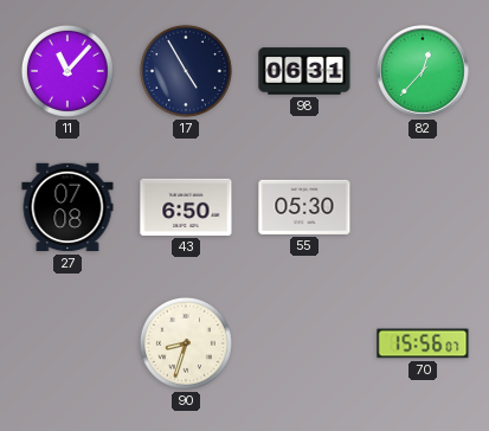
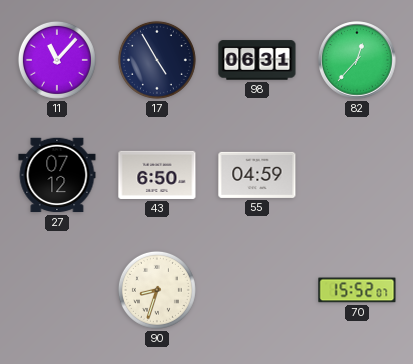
27: 07:08 -> 07:12 (57, 175)
55: 05:30 -> 04:59 (257, 175)
70: 15:56 -> 15:52 (357, 290)
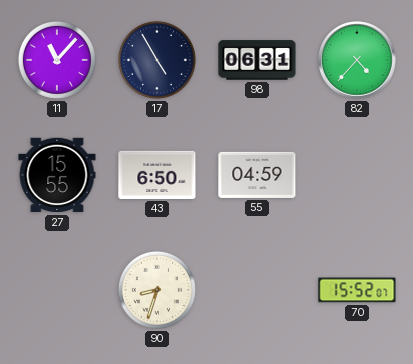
82: 12:37 -> 4:37 (357, 60)
27: 07:12 -> 15:55 (57, 175)
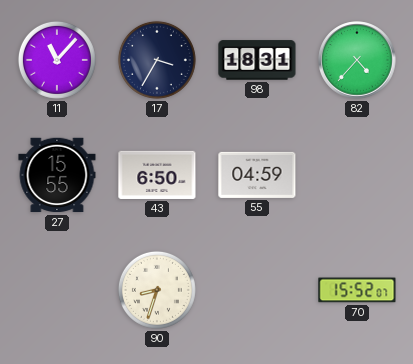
17: 4:55 -> 3:35 (157, 60)
98: 06:31 -> 18:31 (257, 60)
